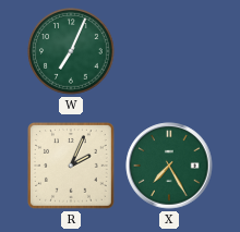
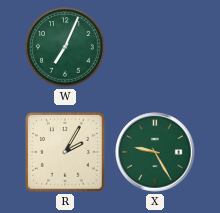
R: 2:04 -> 2:05 (66, 153)
X: 7:25 -> 9:25 (155, 152)
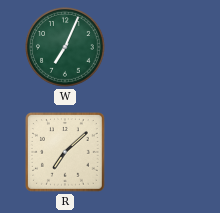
R: 2:05 -> 7:08 (66, 153)
X: 9:25 -> none (155, 152)
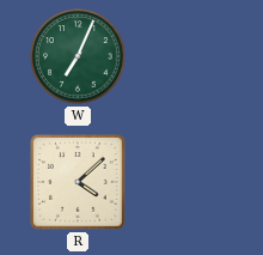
R: 7:08 -> 4:08 (79, 183)
